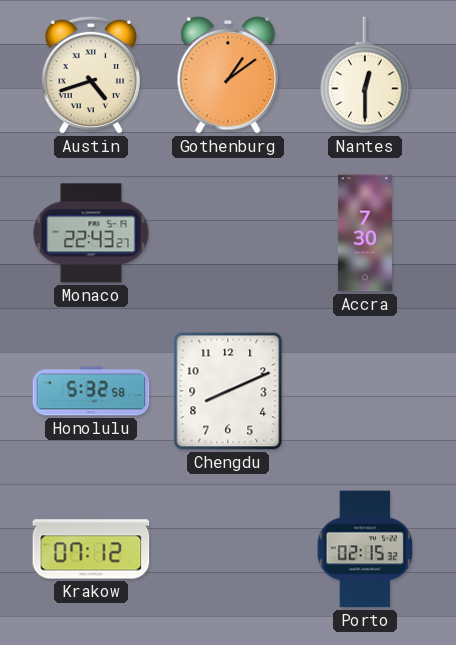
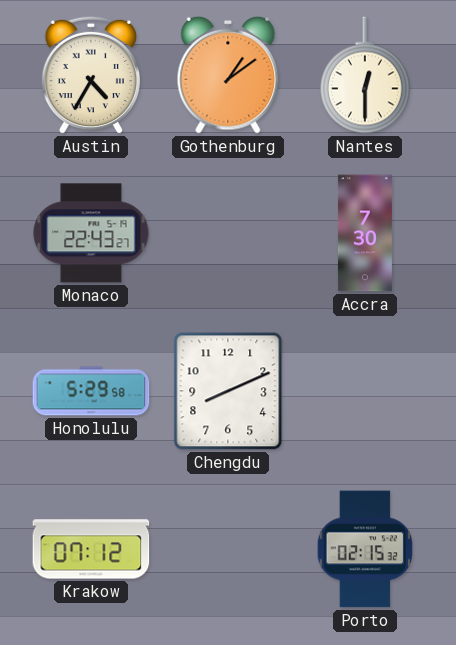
Austin: 4:42 -> 4:35 (90, 75)
Honolulu: 5:32 -> 5:29 (91, 391)
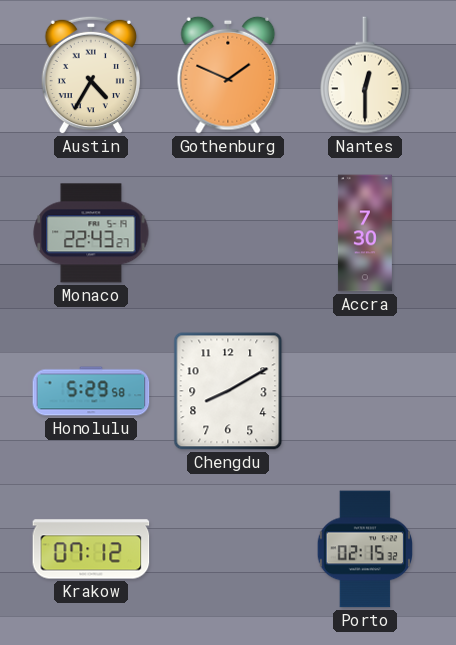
Gothenburg: 1:09 -> 1:49 (228, 75)
Chengdu: 8:11 -> 8:10 (228, 391)
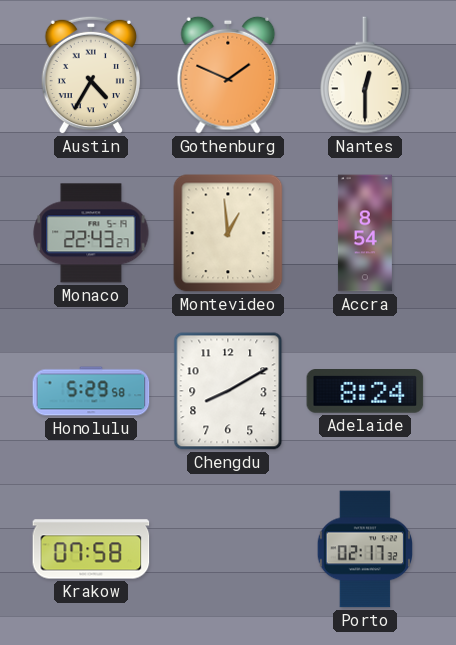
Montevideo: none -> 12:59 (228, 233)
Accra: 7:30 -> 8:54 (365, 233)
Adelaide: none -> 8:24 (365, 391)
Krakow: 07:12 -> 07:58 (91, 549)
Porto: 02:15 -> 02:17 (364, 549)
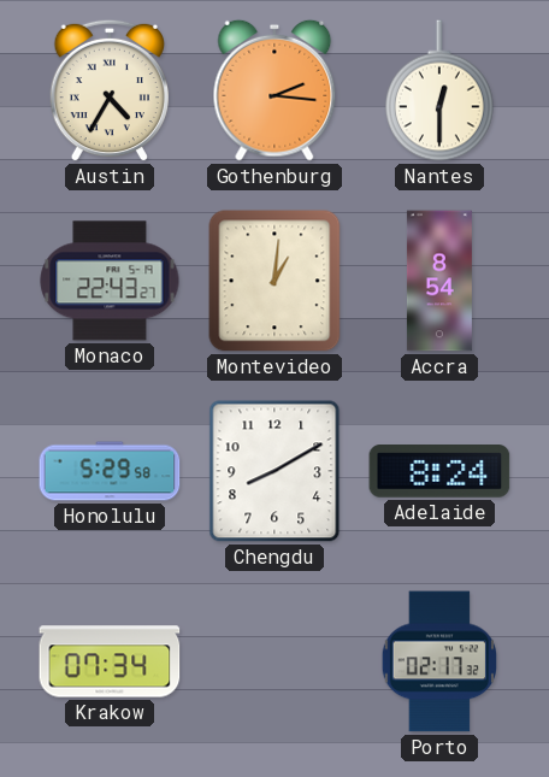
Gothenburg: 1:49 -> 2:16 (274, 90)
Montevideo: 12:59 -> 1:01 (274, 281)
Krakow: 07:58 -> 07:34 (110, 661)
